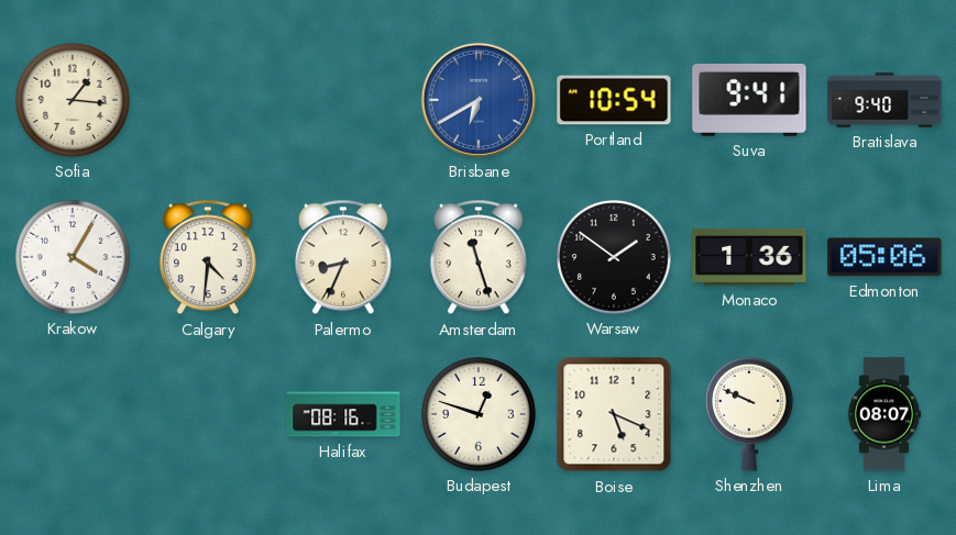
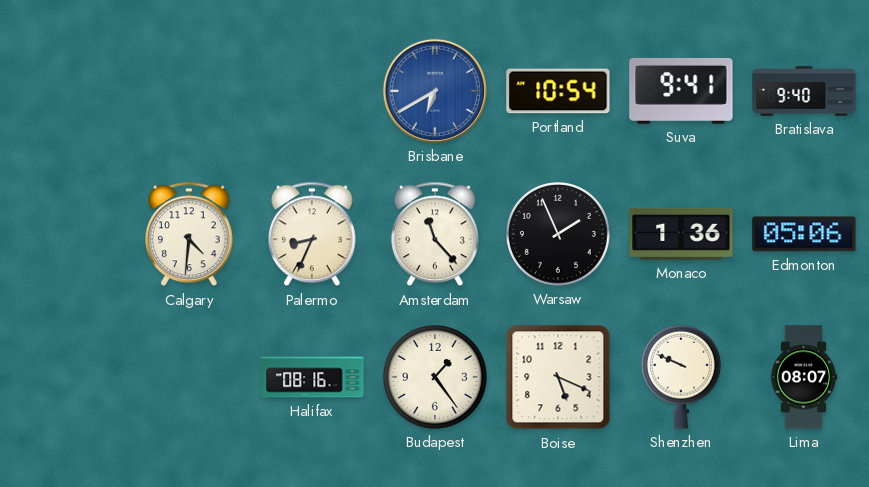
Sofia: 1:16 -> none (74, 101)
Krakow: 4:05 -> none (74, 258)
Amsterdam: 11:27 -> 11:23 (436, 234)
Warsaw: 1:51 -> 1:56 (559, 235)
Budapest: 12:48 -> 1:24 (436, 378)
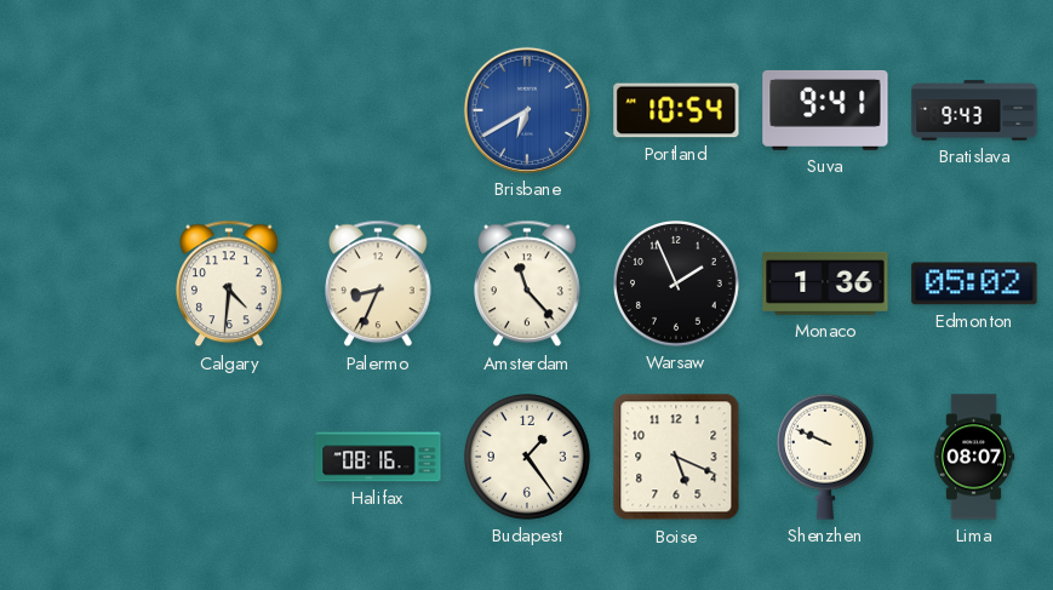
Bratislava: 9:40 -> 9:43 (974, 110)
Edmonton: 05:06 -> 05:02 (974, 283)
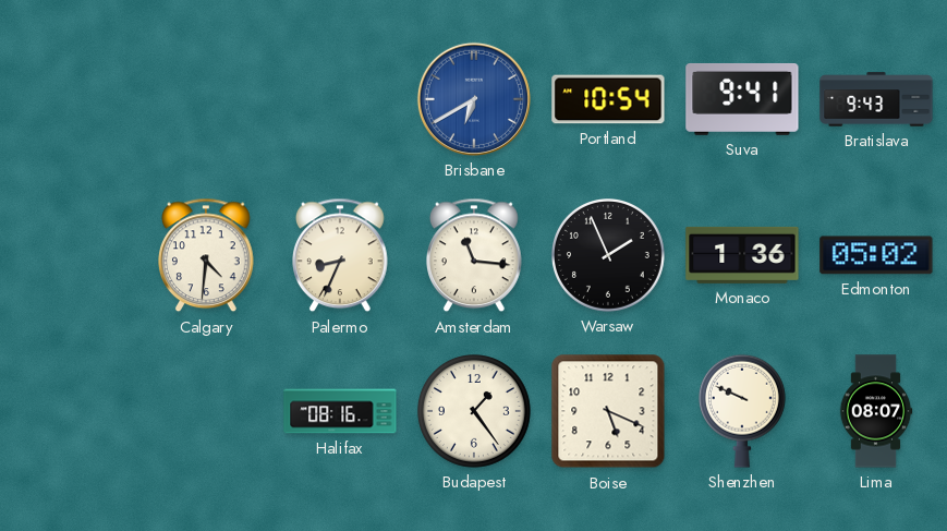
Amsterdam: 11:23 -> 11:16 (475, 255)
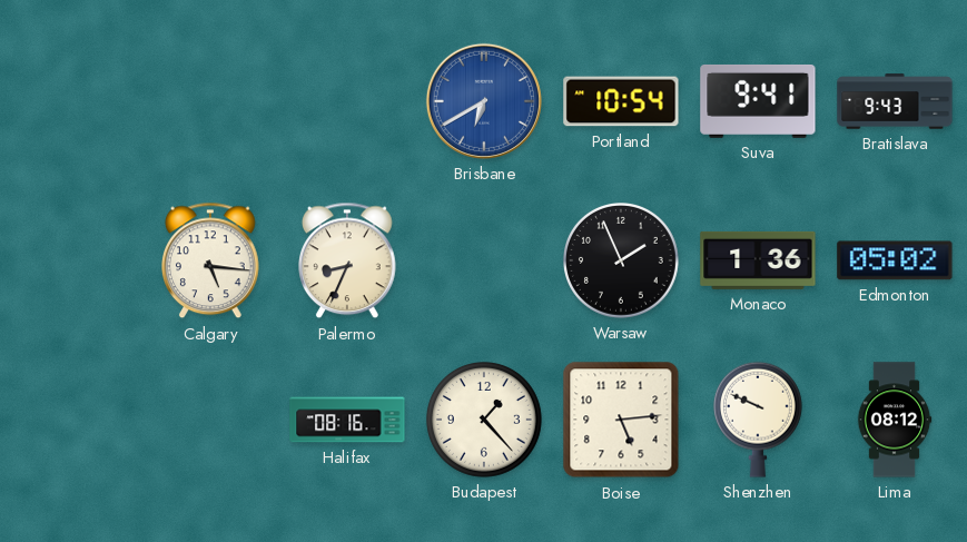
Calgary: 4:31 -> 5:16 (211, 260)
Amsterdam: 11:16 -> none (475, 255)
Budapest: 1:24 -> 1:23 (485, 421)
Boise: 5:19 -> 5:14 (621, 420)
Lima: 08:07 -> 08:12 (895, 420)
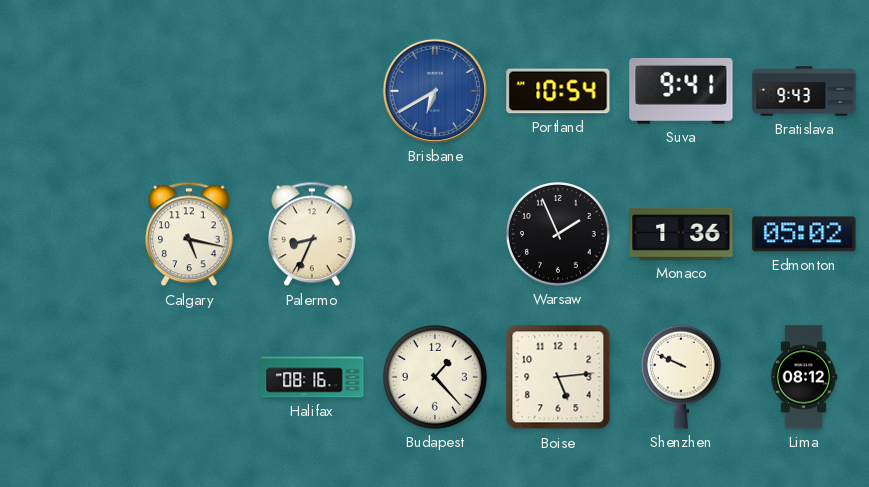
Calgary: 5:16 -> 5:17 (190, 234)
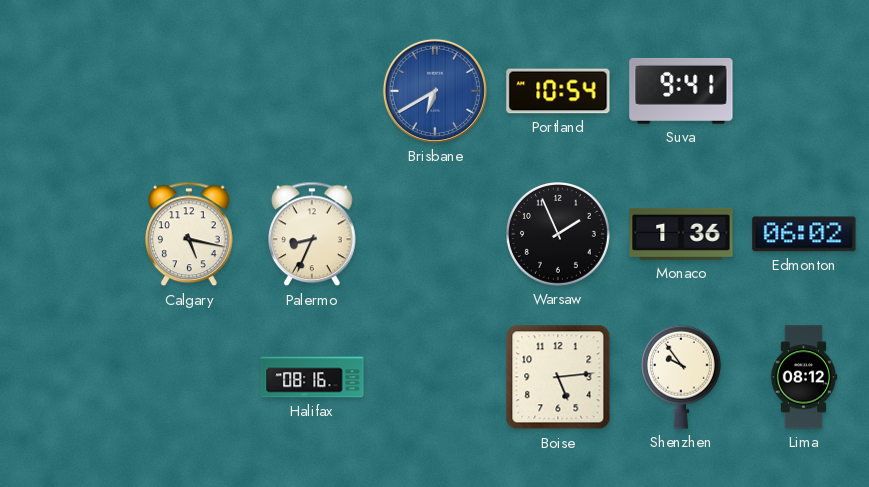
Bratislava: 9:43 -> none (804, 91)
Edmonton: 05:02 -> 06:02 (804, 234)
Budapest: 1:23 -> none (436, 378)
Shenzhen: 9:49 -> 9:54 (681, 377)
